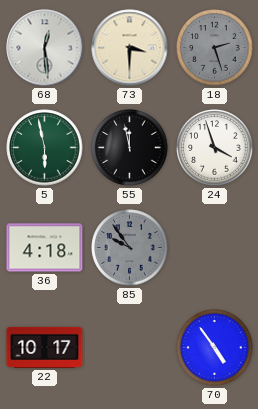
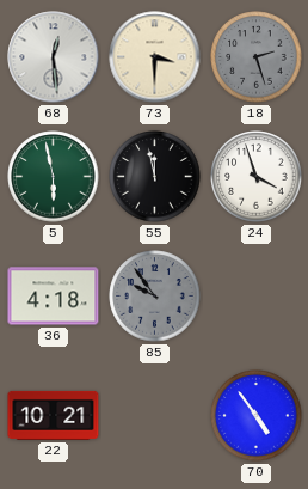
22: 10:17 -> 10:21 (54, 415)
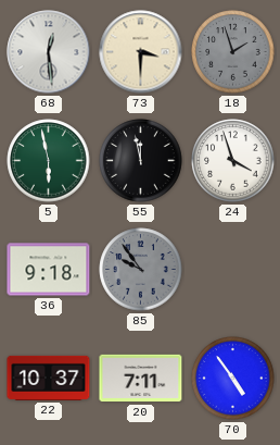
18: 2:27 -> 1:57 (233, 52)
36: 4:18 -> 9:18 (49, 270)
22: 10:21 -> 10:37 (49, 378)
20: none -> 7:11 (141, 379)
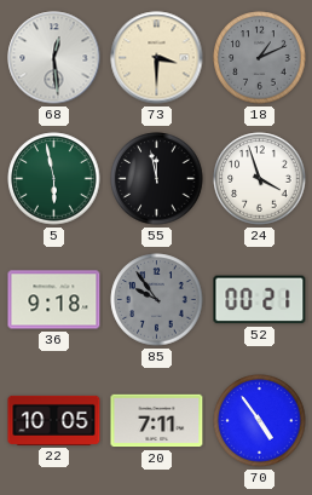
18: 1:57 -> 1:11 (260, 58)
52: none -> 00:21 (260, 300)
22: 10:37 -> 10:05 (54, 420)
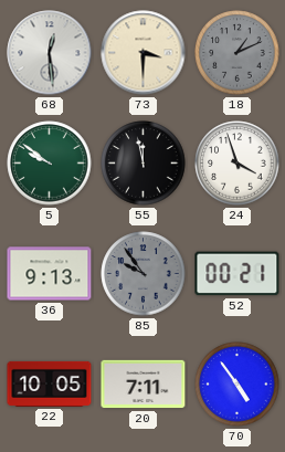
5: 5:58 -> 9:51 (50, 164)
36: 9:18 -> 9:13 (50, 274)
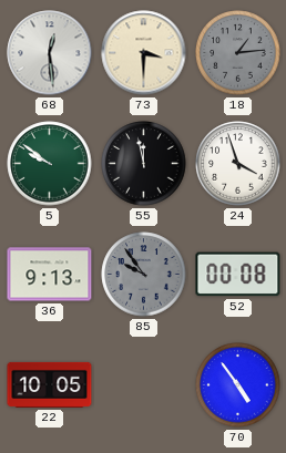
18: 1:11 -> 1:14 (238, 53)
52: 00:21 -> 00:08 (238, 275)
20: 7:11 -> none (144, 385)
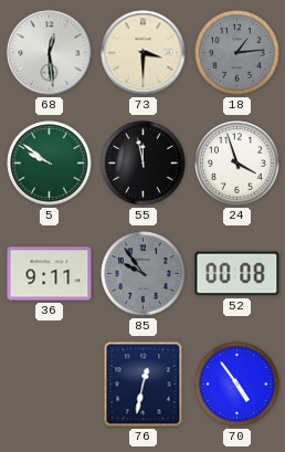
36: 9:13 -> 9:11 (50, 274)
22: 10:05 -> none (50, 384)
76: none -> 12:32 (144, 385)
